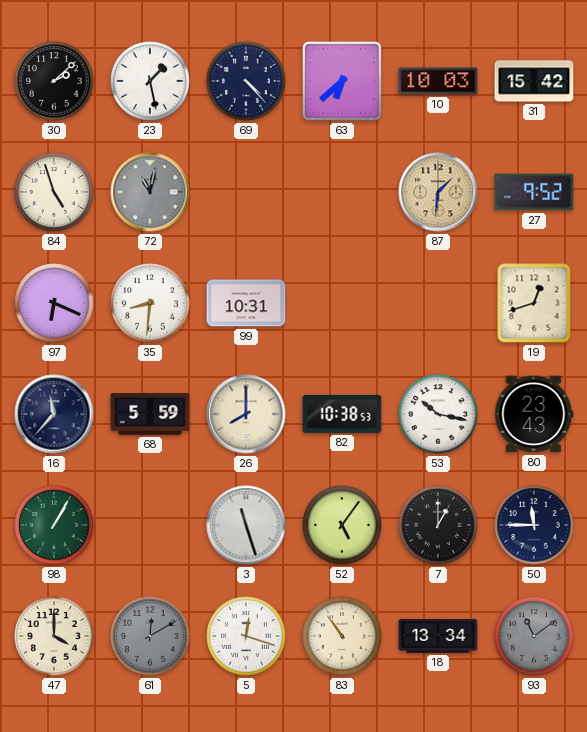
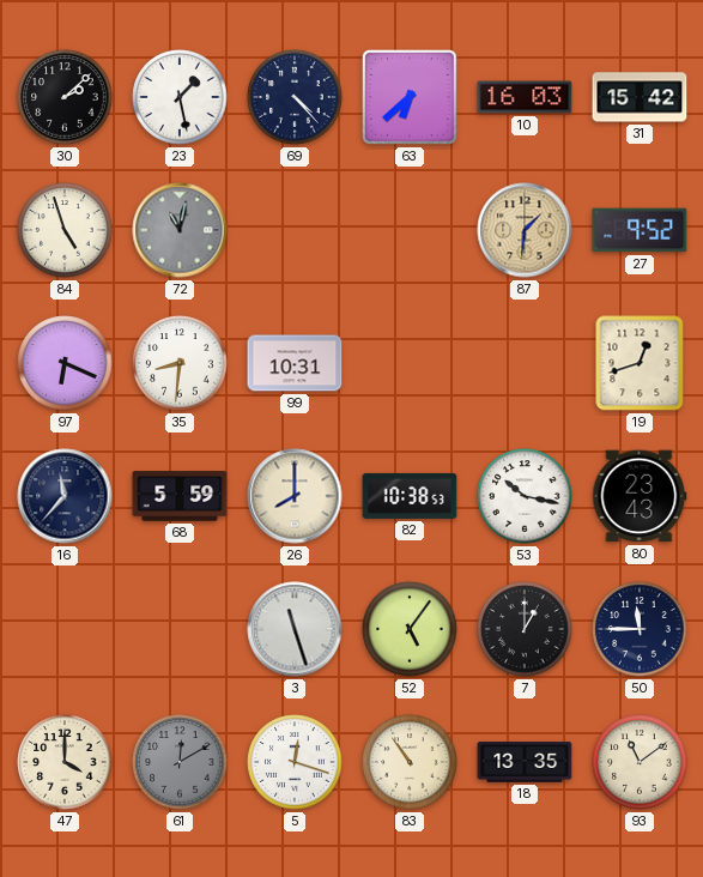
10: 10:03 -> 16:03 (525, 97)
98: 1:05 -> none (54, 525)
18: 13:34 -> 13:35 (525, 762)
93 dial: grey -> cream (640, 762)
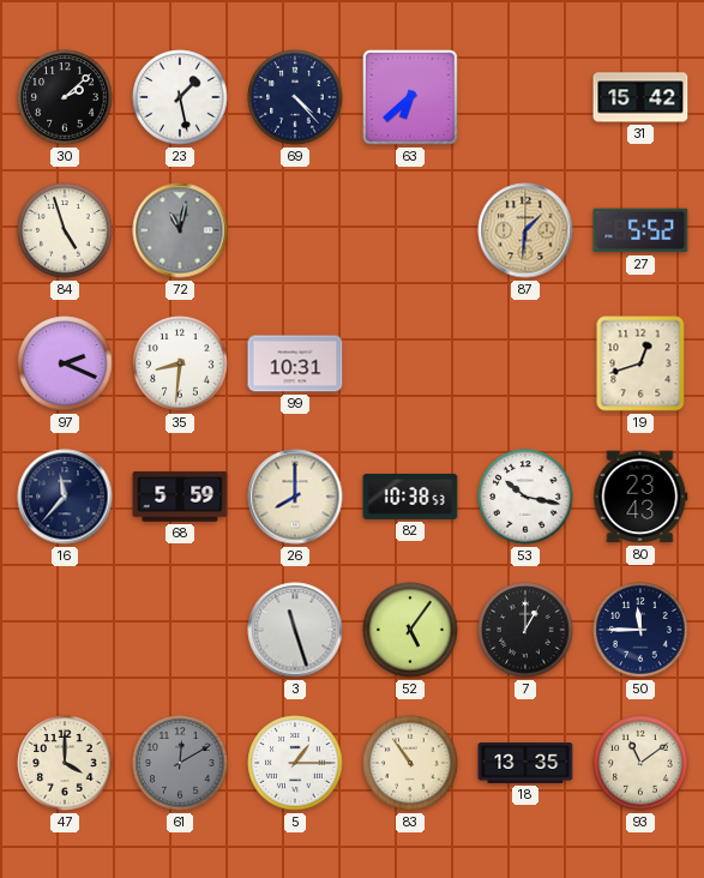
10: 16:03 -> none (525, 97)
27: 9:52 -> 5:52 (640, 230)
97: 6:19 -> 2:19 (65, 363)
5: 12:18 -> 1:15 (295, 763)
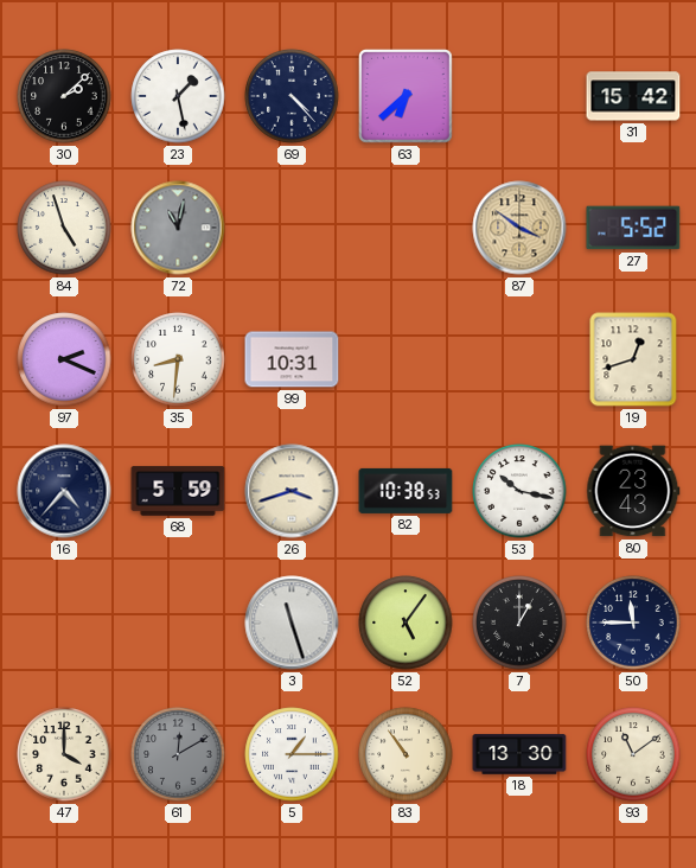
87: 1:31 -> 3:51 (519, 228)
16: 11:37 -> 4:37 (64, 491)
26: 8:00 -> 3:42 (292, 491)
18: 13:35 -> 13:30 (519, 754)
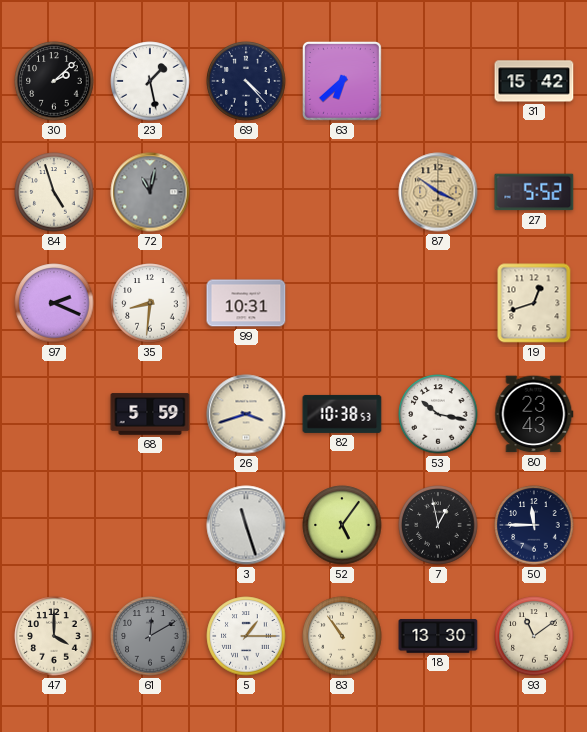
16: 4:37 -> none (64, 491)
7: 1:00 -> 12:58 (438, 525)
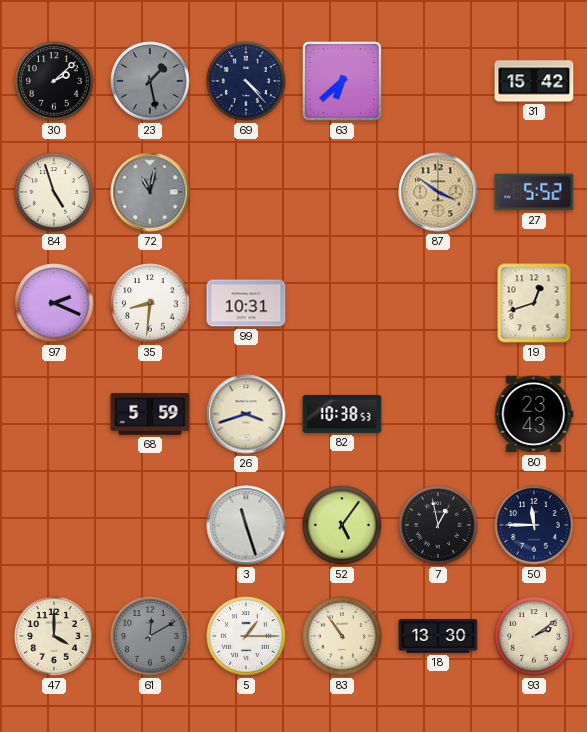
23 dial: white -> grey (150, 81)
53: 10:17 -> none (438, 414)
93: 11:09 -> 2:09 (534, 636)
